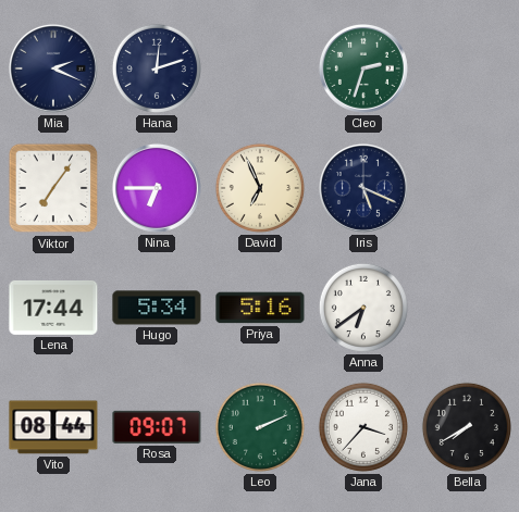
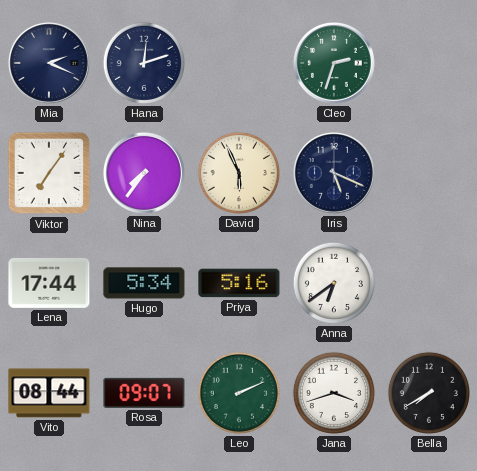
Nina: 6:45 -> 7:36 (144, 173)
David: 6:56 -> 5:56 (239, 173)
Jana: 3:37 -> 3:42 (334, 393)
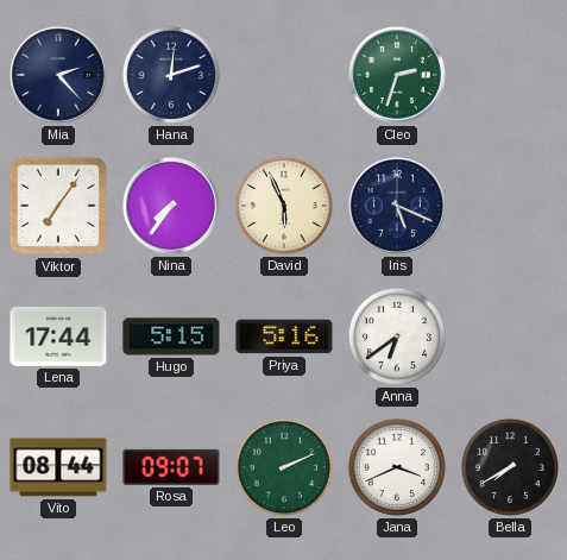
Mia: 2:19 -> 2:23 (58, 75)
Hugo: 5:34 -> 5:15 (171, 336)
Jana: 3:42 -> 3:41 (397, 467)
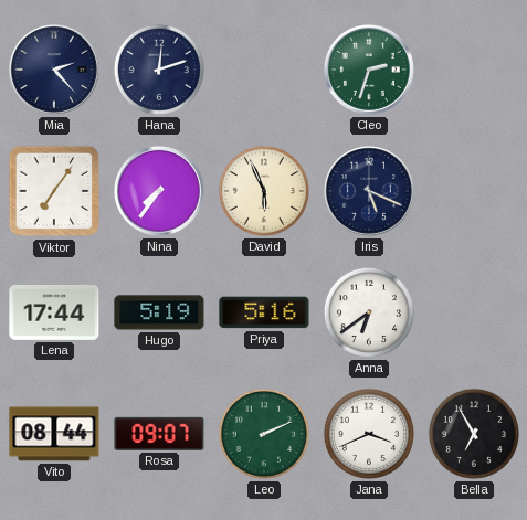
Hugo: 5:15 -> 5:19 (159, 312)
Bella: 7:40 -> 6:55 (474, 434)
